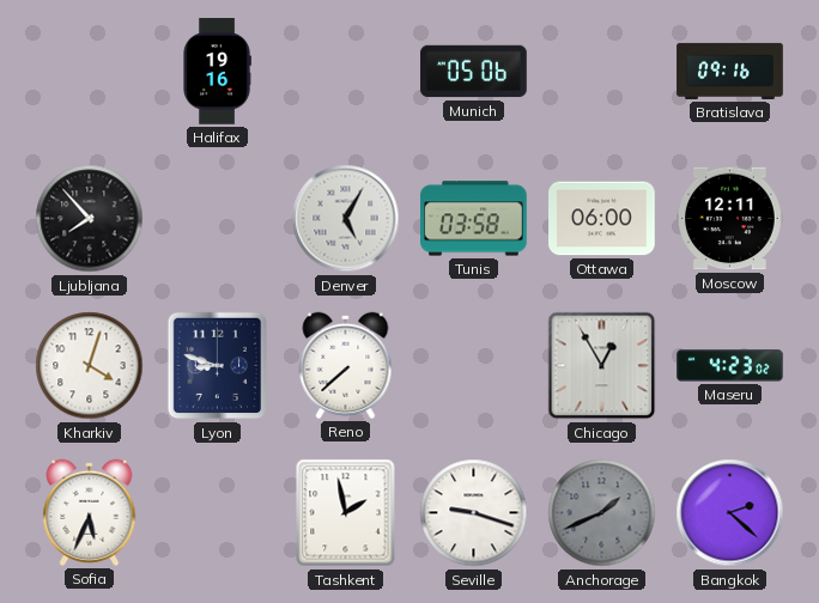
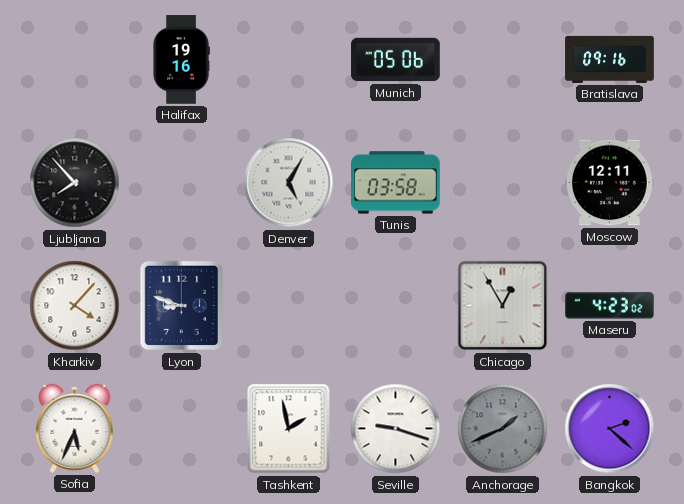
Ottawa: 06:00 -> none (602, 219)
Kharkiv: 4:03 -> 4:07 (75, 306)
Reno: 7:38 -> none (346, 365)
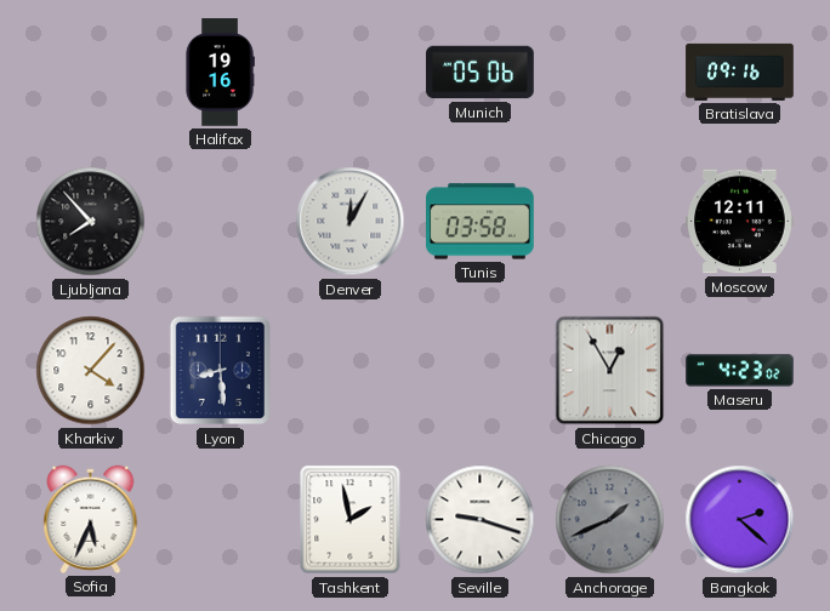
Denver: 5:05 -> 12:05 (351, 222)
Lyon: 8:48 -> 8:29 (221, 371)
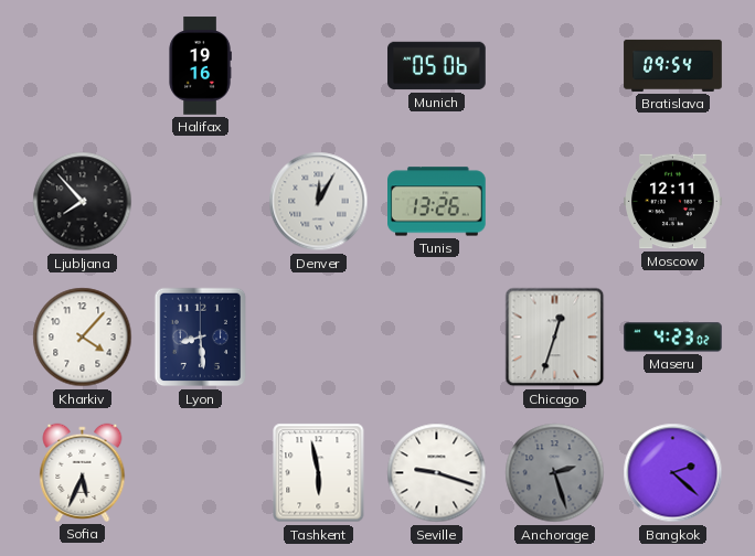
Bratislava: 09:16 -> 09:54 (673, 65)
Tunis: 03:58 -> 13:26 (437, 202)
Chicago: 12:55 -> 12:33 (555, 338)
Tashkent: 1:58 -> 5:58 (319, 473)
Anchorage: 1:41 -> 2:27 (555, 473)
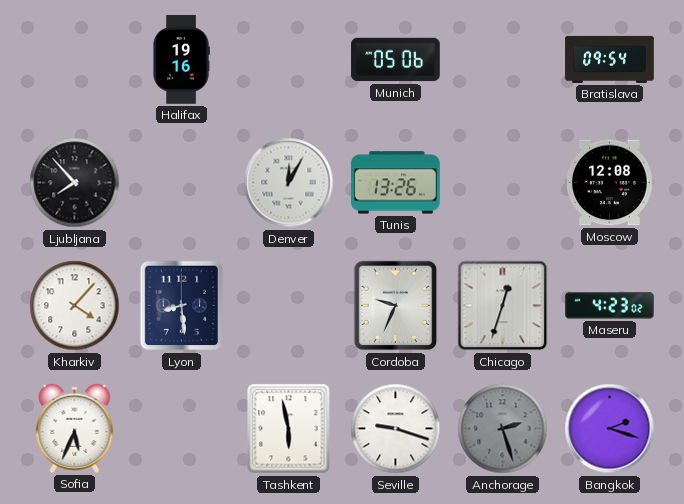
Moscow: 12:11 -> 12:08 (610, 183)
Cordoba: none -> 9:34 (396, 306)
Bangkok: 2:22 -> 2:18 (610, 429)
